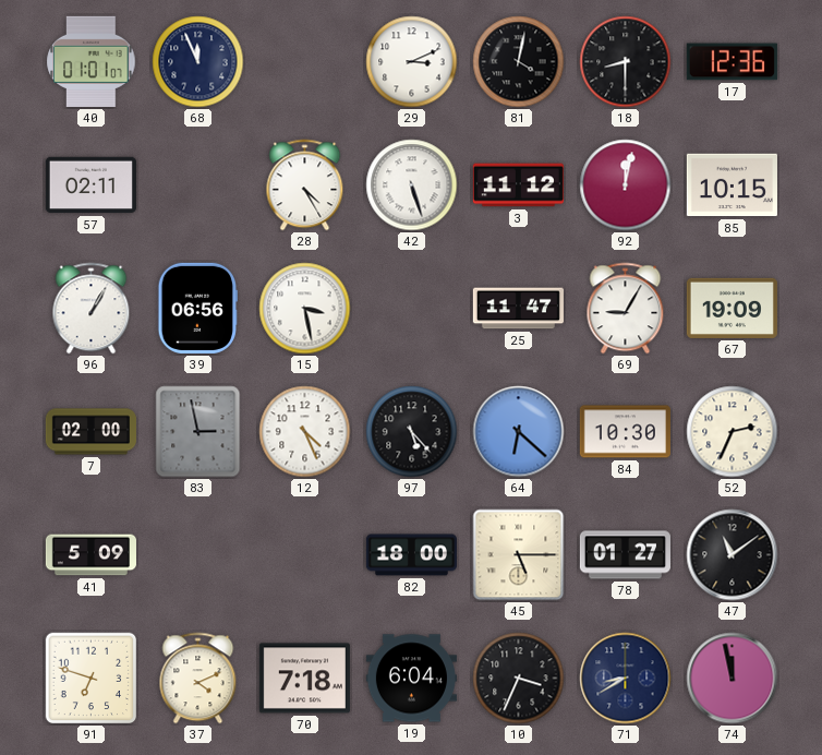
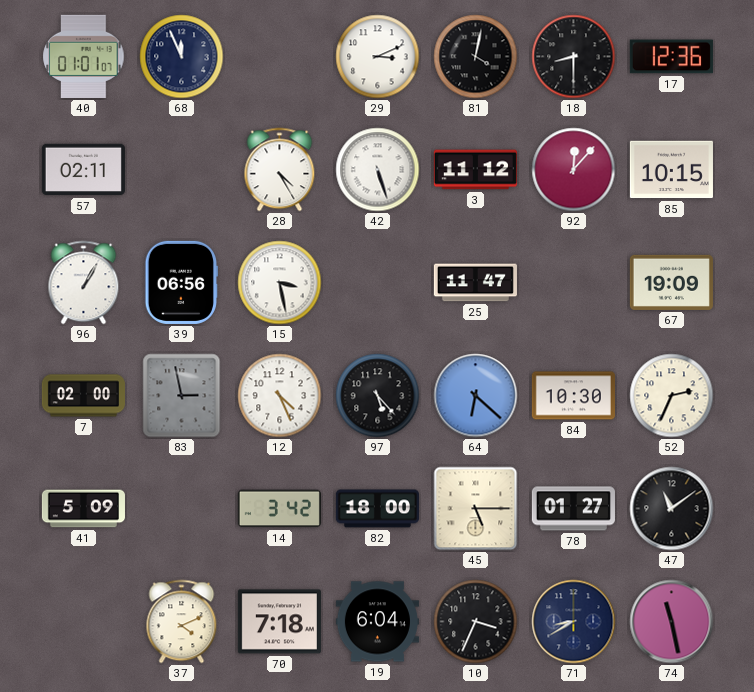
92: 12:02 -> 12:07 (574, 170)
69: 9:05 -> none (626, 309)
14: none -> 3:42 (279, 509)
91: 6:48 -> none (92, 679)
74: 11:58 -> 11:28 (672, 622)
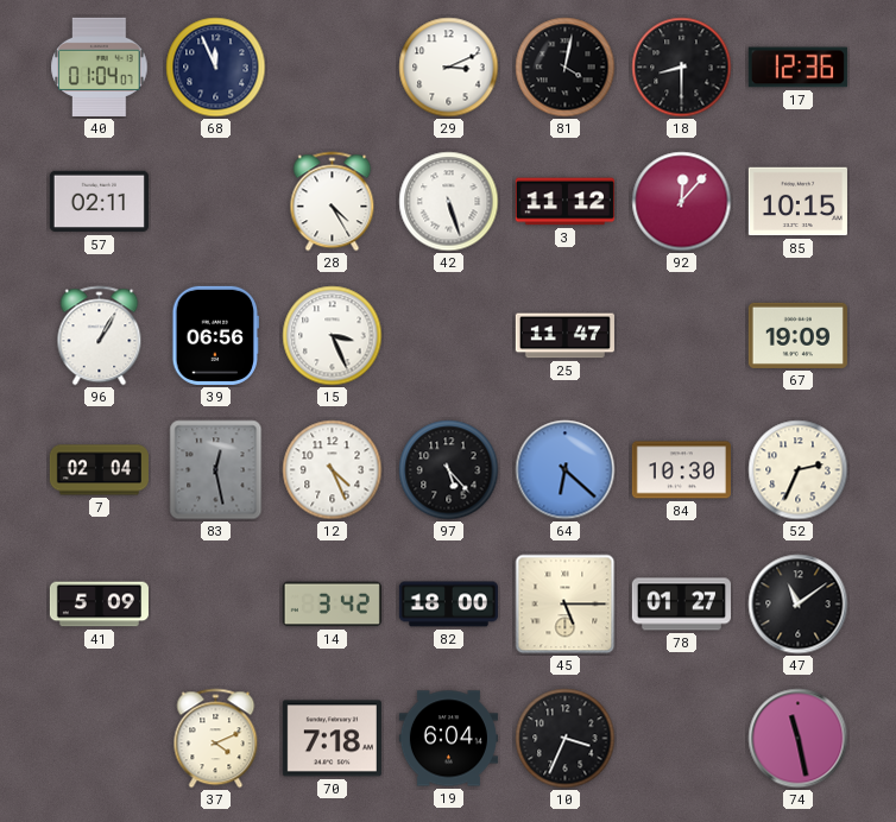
40: 01:01 -> 01:04 (100, 67)
15: 3:28 -> 3:26 (333, 336)
7: 02:00 -> 02:04 (99, 470)
83: 2:58 -> 12:28 (216, 470)
71: 8:40 -> none (574, 622)
